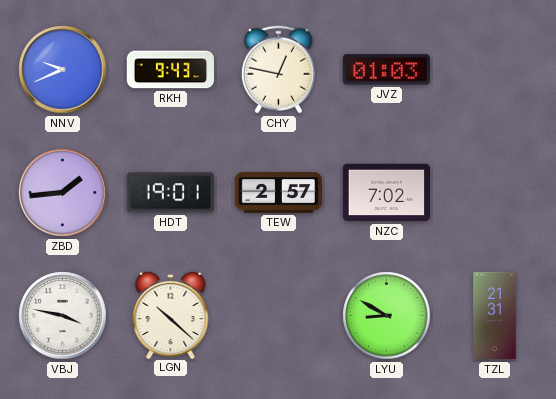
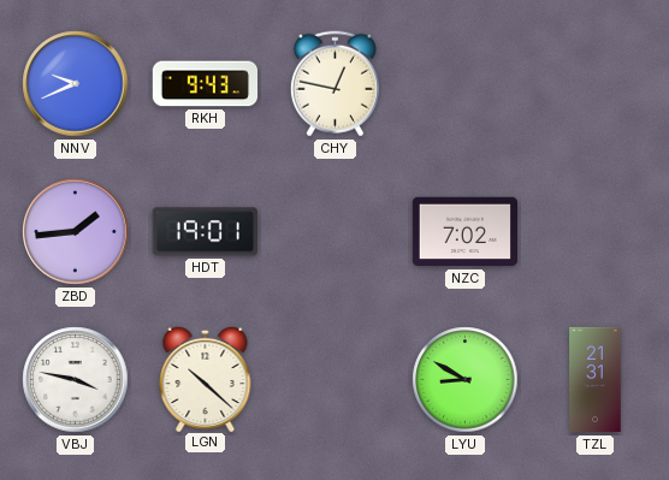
JVZ: 01:03 -> none (386, 70)
TEW: 2:57 -> none (278, 193)
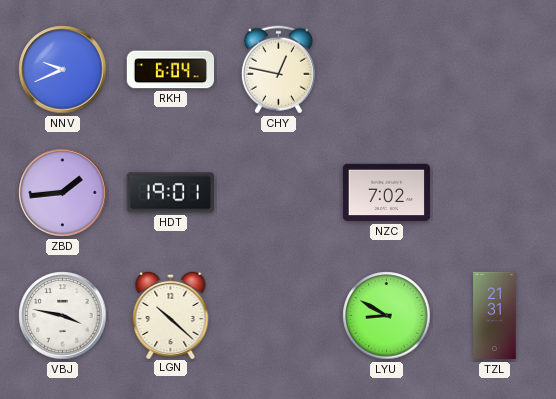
RKH: 9:43 -> 6:04 (170, 70)
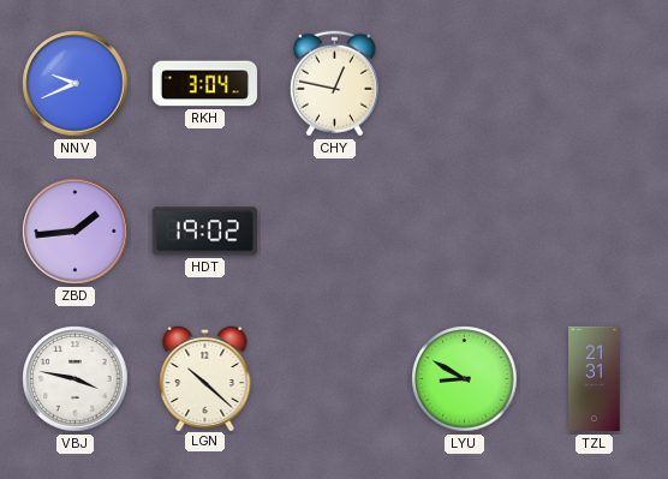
RKH: 6:04 -> 3:04 (204, 84)
HDT: 19:01 -> 19:02 (204, 232)
NZC: 7:02 -> none (386, 193)
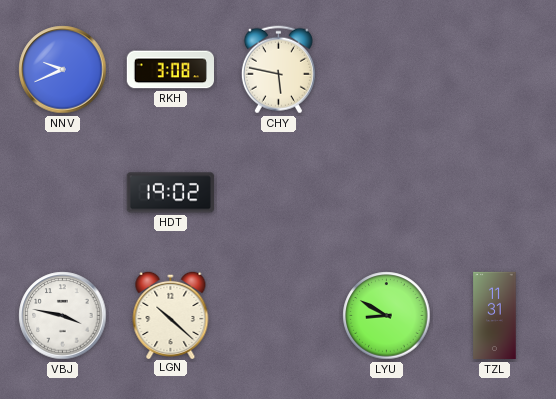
RKH: 3:04 -> 3:08 (170, 70)
CHY: 12:47 -> 5:47 (278, 70)
ZBD: 1:44 -> none (76, 232)
TZL: 21:31 -> 11:31 (495, 316)
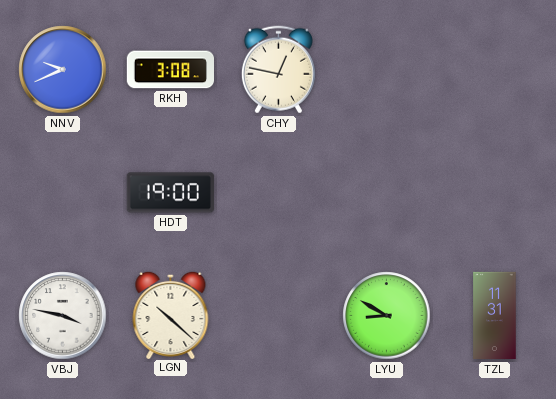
CHY: 5:47 -> 12:47 (278, 70)
HDT: 19:02 -> 19:00 (170, 193)
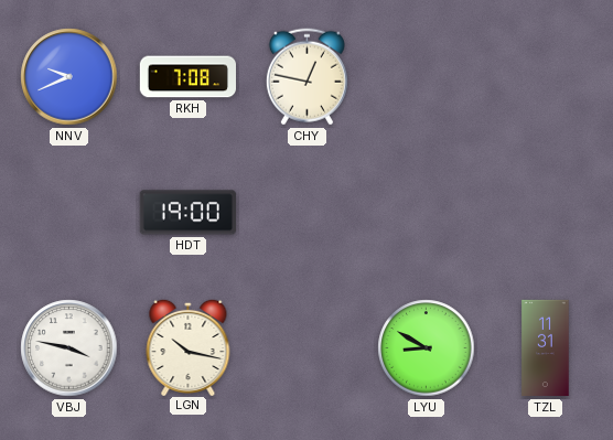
RKH: 3:08 -> 7:08 (187, 77)
LGN: 10:22 -> 10:17 (189, 346)
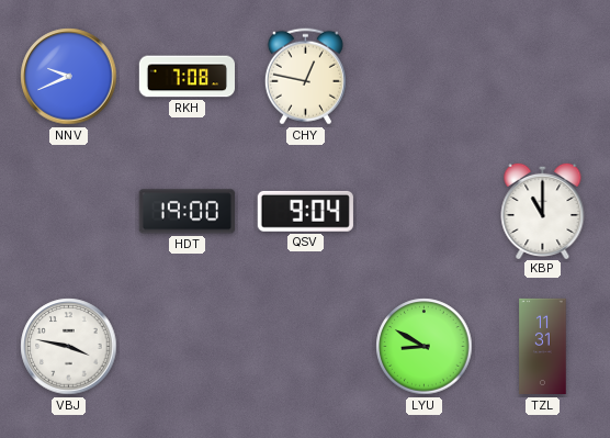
QSV: none -> 9:04 (305, 211)
KBP: none -> 11:00 (543, 210)
LGN: 10:17 -> none (189, 346)
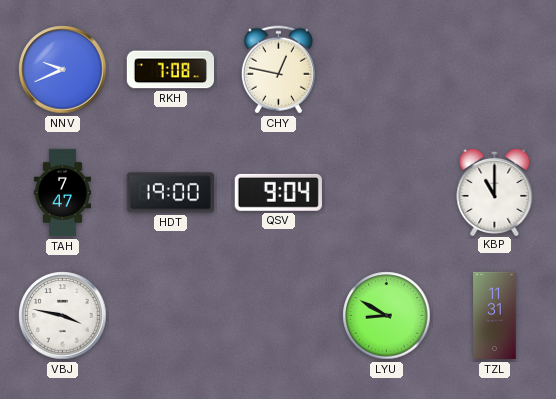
TAH: none -> 7:47 (62, 193)
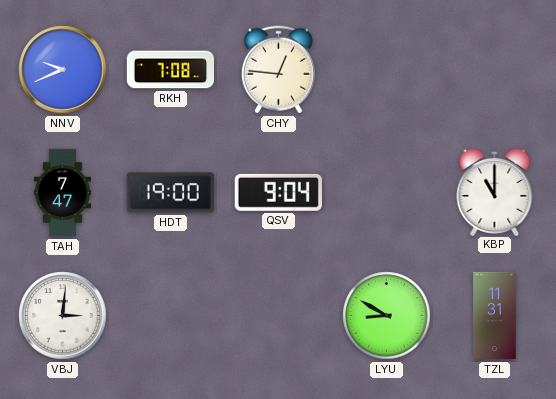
CHY: 12:47 -> 12:46 (278, 70)
VBJ: 3:47 -> 3:01 (63, 316)
